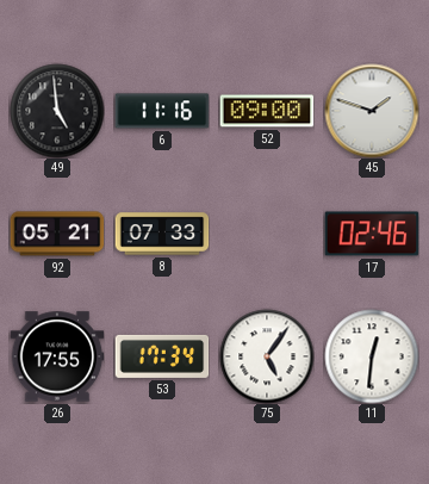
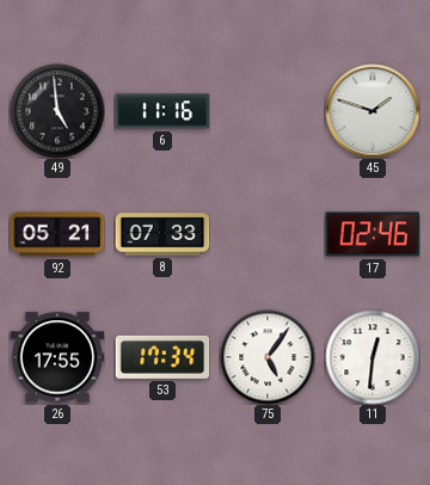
52: 09:00 -> none (267, 111)
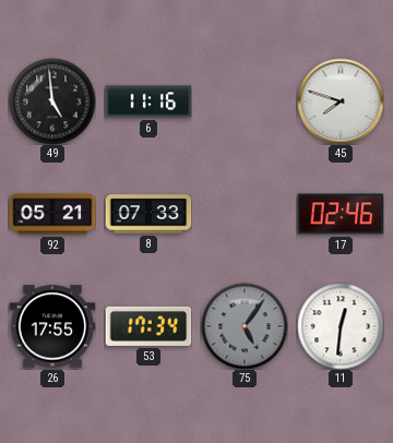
45: 1:48 -> 7:48 (341, 101)
75 dial: white -> grey (245, 326)
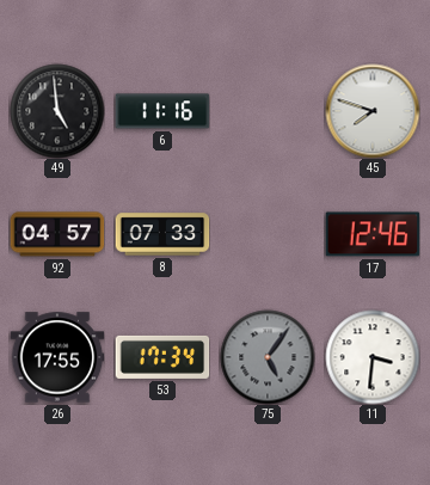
92: 05:21 -> 04:57 (57, 234)
17: 02:46 -> 12:46 (373, 234)
11: 12:31 -> 3:31 (373, 357)
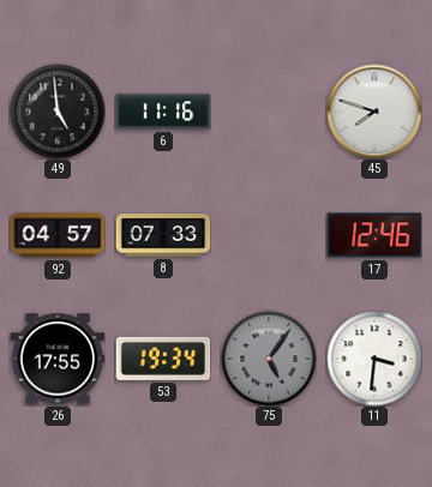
53: 17:34 -> 19:34 (163, 359)
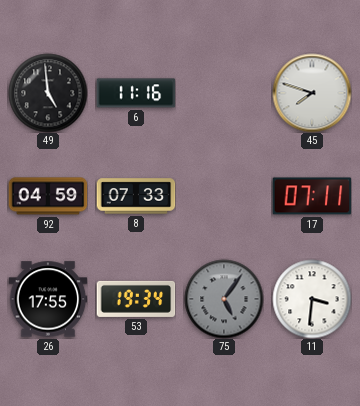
92: 04:57 -> 04:59 (48, 196)
17: 12:46 -> 07:11 (312, 196)
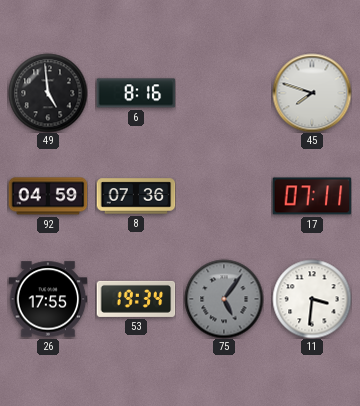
6: 11:16 -> 8:16 (136, 93)
8: 07:33 -> 07:36 (136, 196)
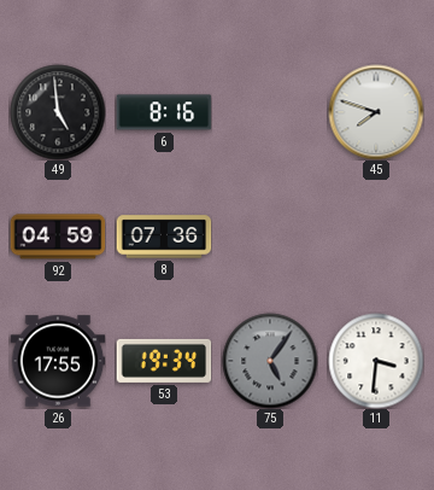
17: 07:11 -> none (312, 196)
